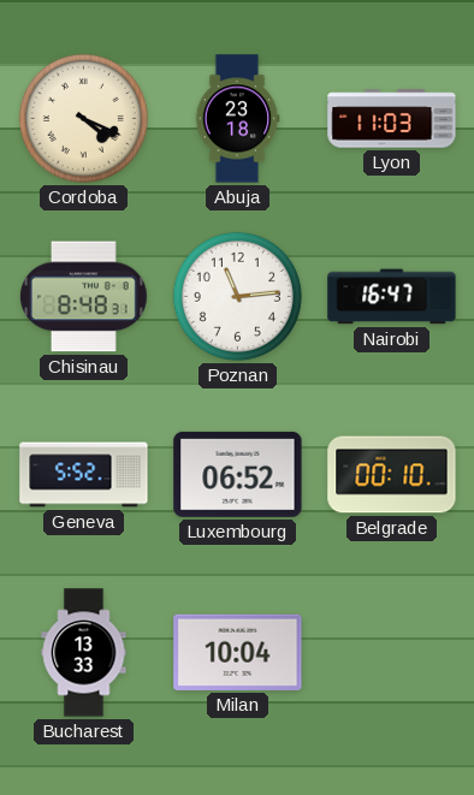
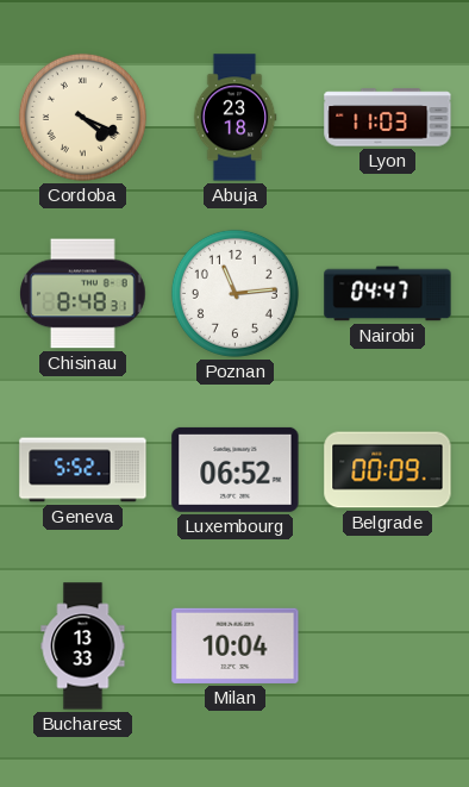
Nairobi: 16:47 -> 04:47 (388, 294)
Belgrade: 00:10 -> 00:09 (388, 470)
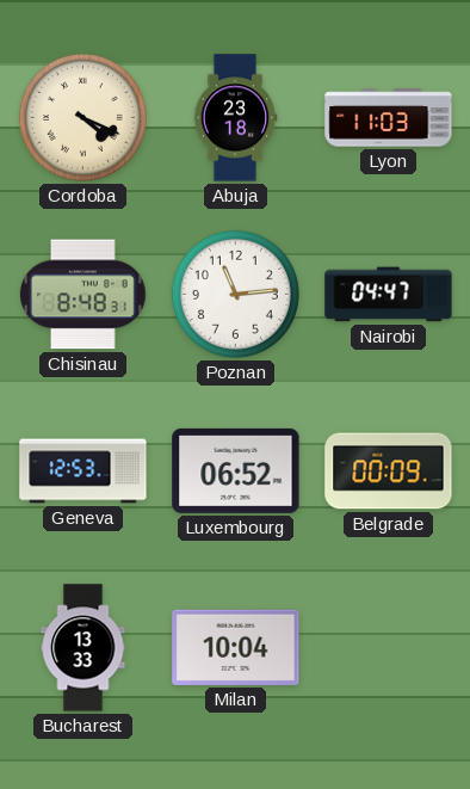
Geneva: 5:52 -> 12:53 (84, 471)
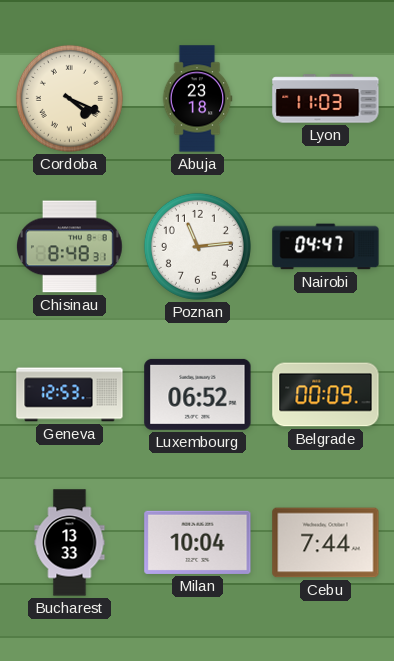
Cebu: none -> 7:44 (326, 543)
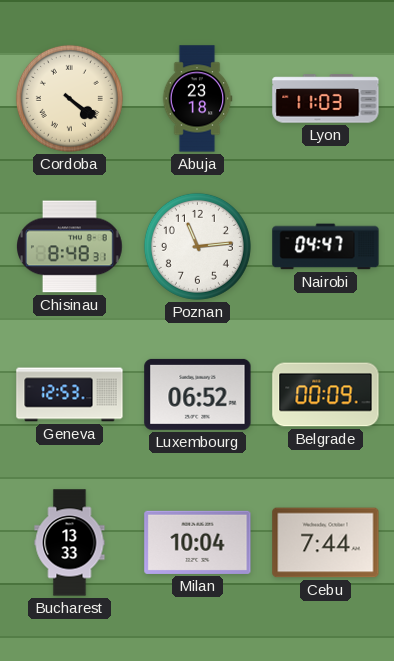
Cordoba: 4:19 -> 4:21 (69, 98)
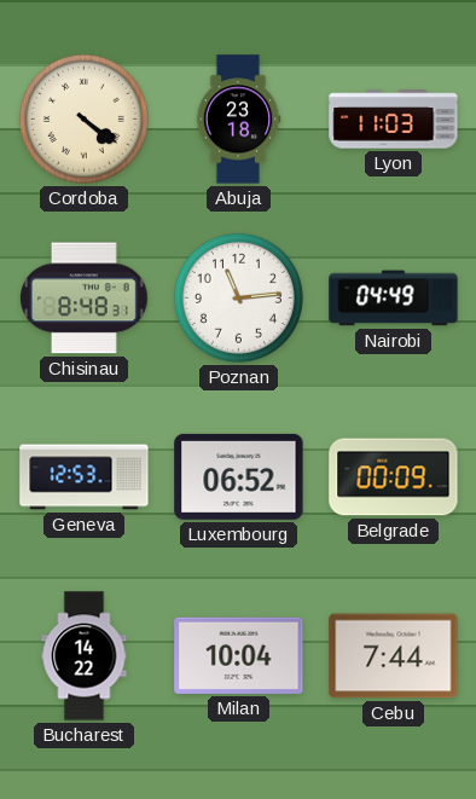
Nairobi: 04:47 -> 04:49 (394, 299)
Bucharest: 13:33 -> 14:22 (85, 656)
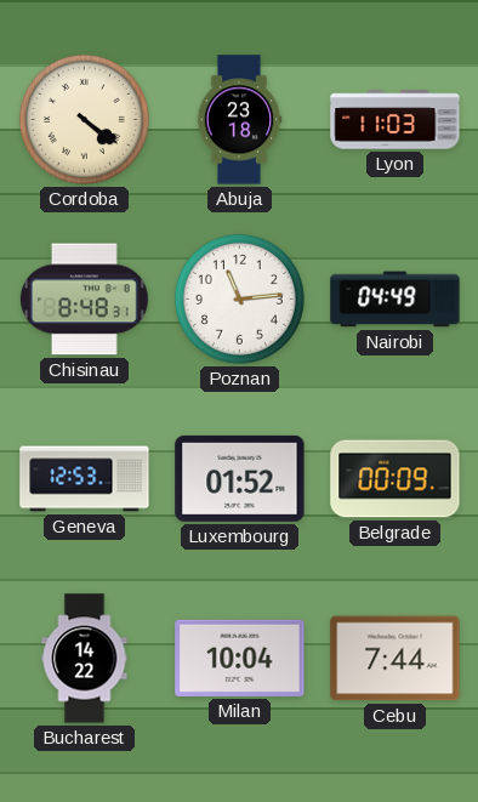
Luxembourg: 06:52 -> 01:52 (240, 478)
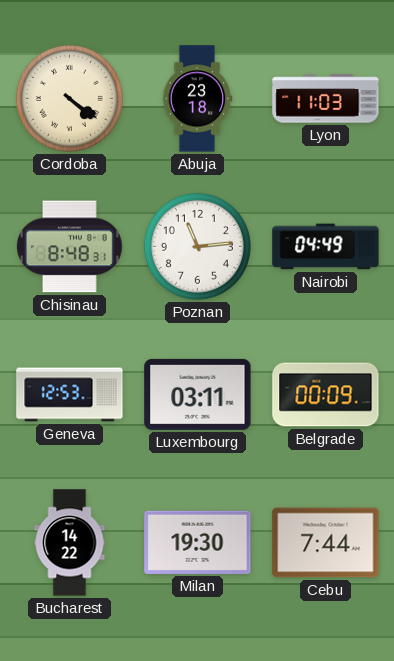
Luxembourg: 01:52 -> 03:11 (198, 394)
Milan: 10:04 -> 19:30 (198, 542)
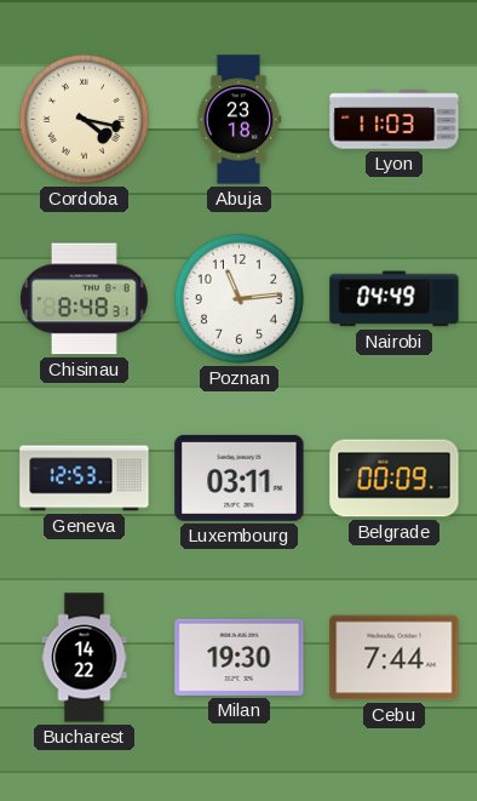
Cordoba: 4:21 -> 4:17 (84, 119)
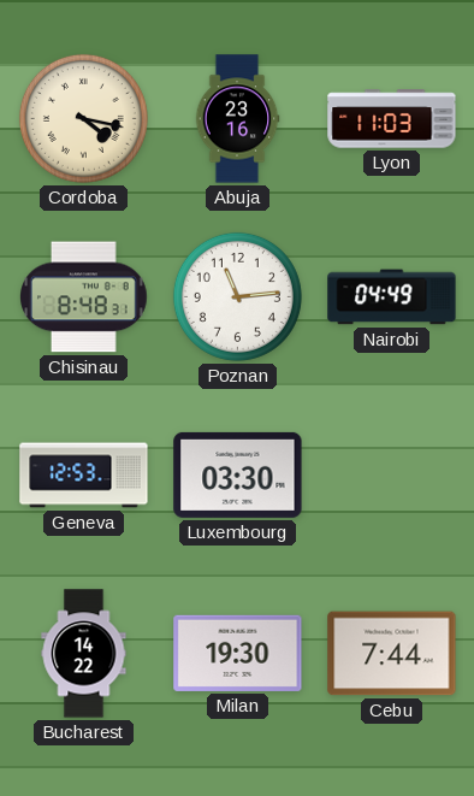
Abuja: 23:18 -> 23:16 (237, 119)
Luxembourg: 03:11 -> 03:30 (238, 474)
Belgrade: 00:09 -> none (395, 479)
